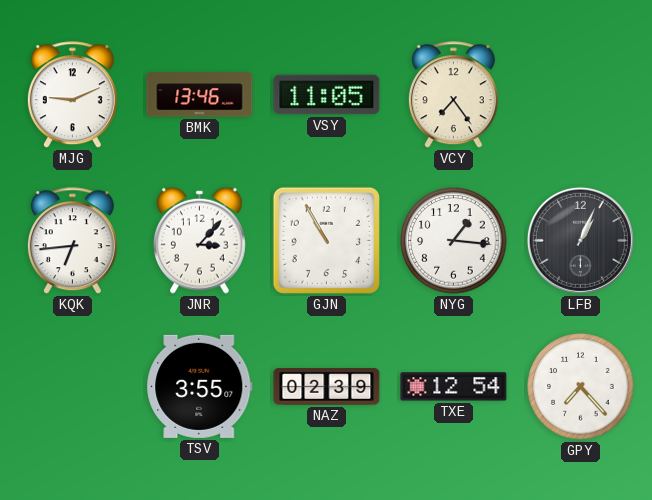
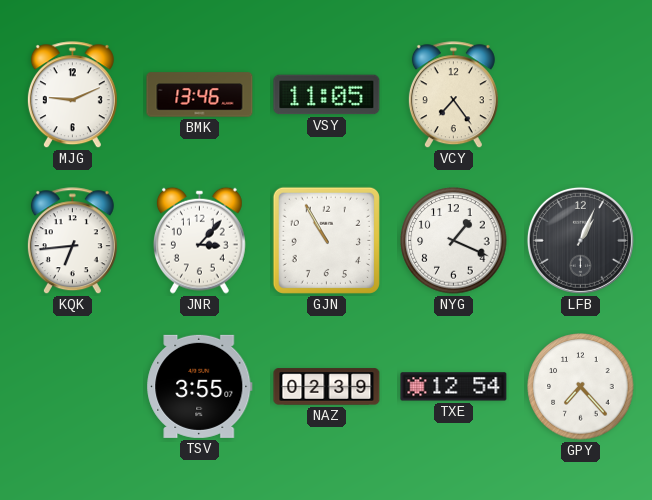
NYG: 1:16 -> 1:19 (454, 241)
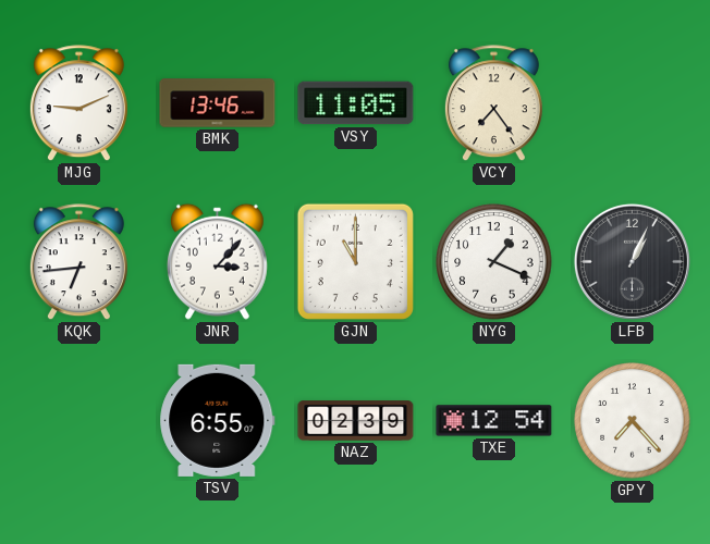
GJN: 10:55 -> 11:00 (355, 261)
TSV: 3:55 -> 6:55 (218, 420)
